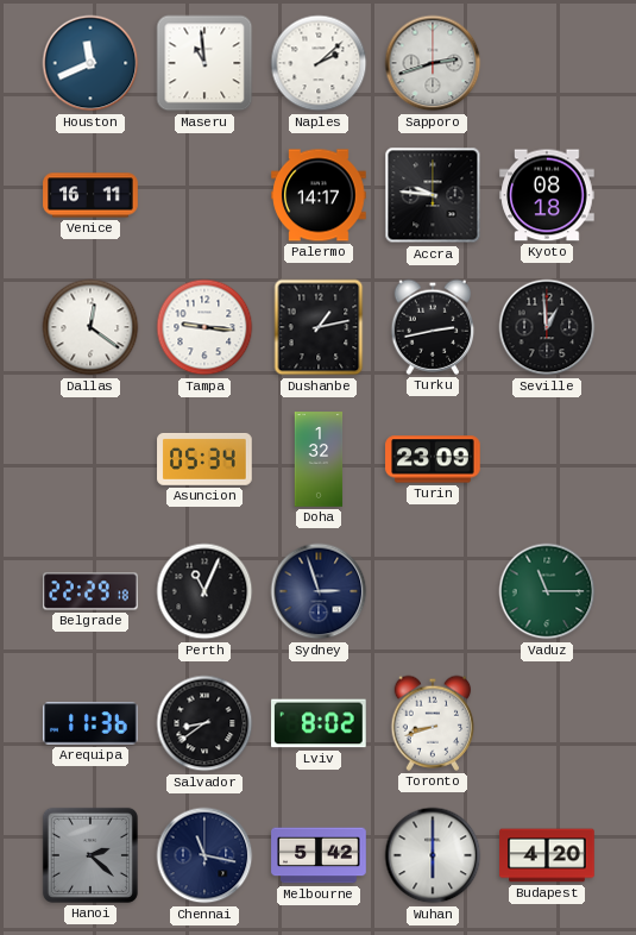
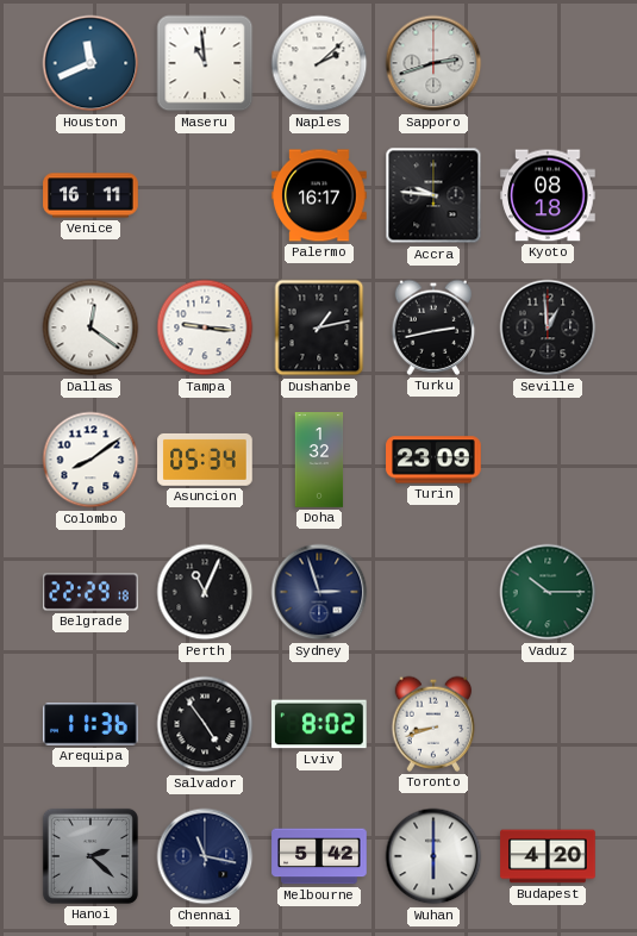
Palermo: 14:17 -> 16:17 (319, 195)
Colombo: none -> 8:09 (90, 460)
Vaduz: 11:15 -> 10:15 (548, 592)
Salvador: 8:39 -> 4:54 (205, 724)
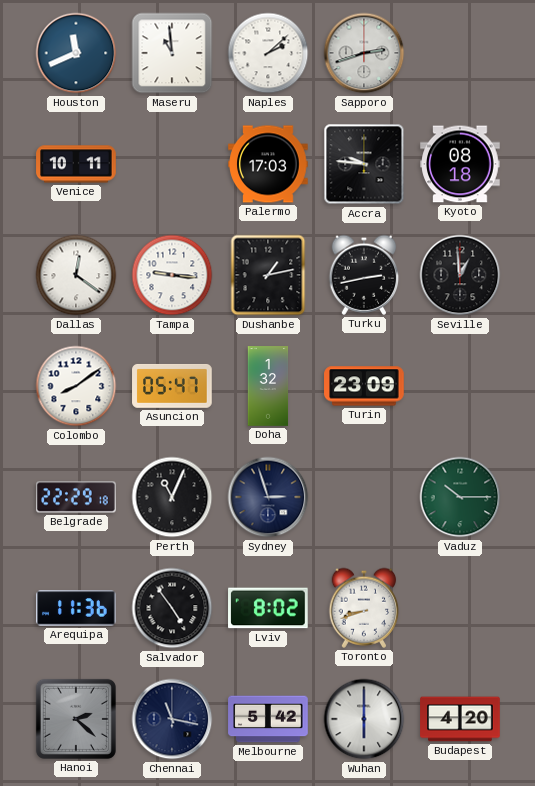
Venice: 16:11 -> 10:11 (76, 164)
Palermo: 16:17 -> 17:03 (268, 164)
Asuncion: 05:34 -> 05:47 (172, 386)
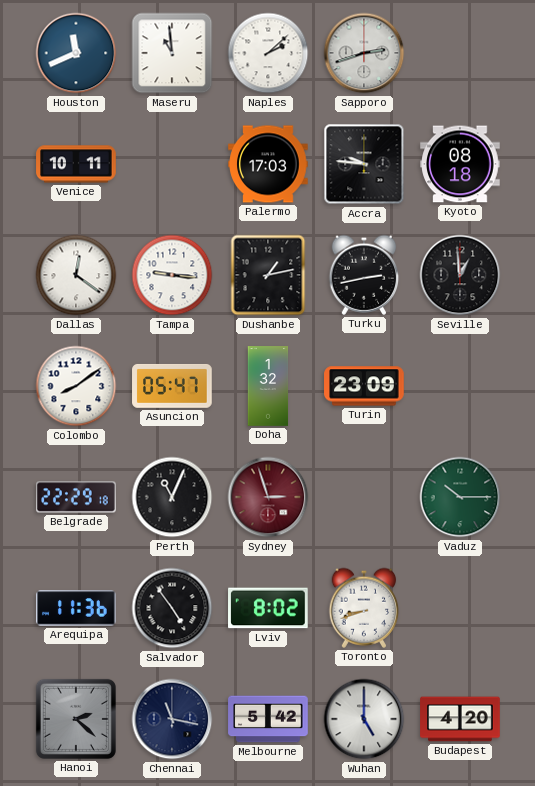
Sydney dial: navy -> burgundy (268, 497)
Wuhan: 6:00 -> 5:00 (364, 719)
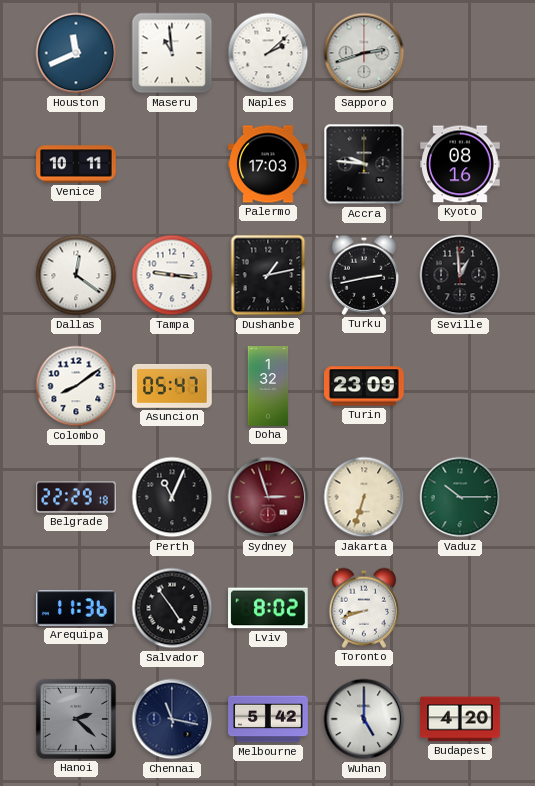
Kyoto: 08:18 -> 08:16 (460, 164)
Jakarta: none -> 6:33 (364, 497)
